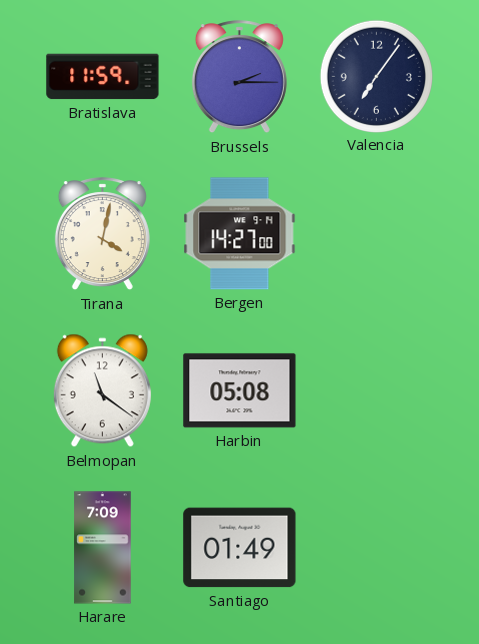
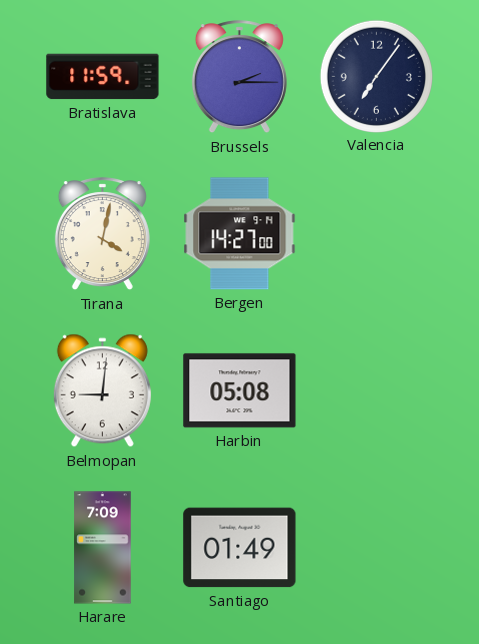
Belmopan: 11:21 -> 9:01 (102, 391)
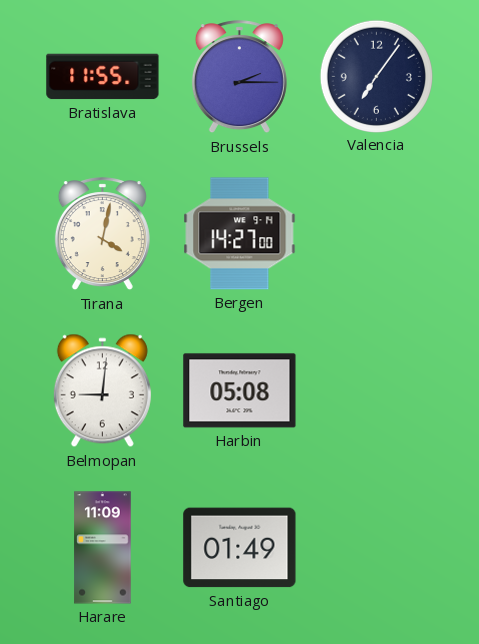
Bratislava: 11:59 -> 11:55 (103, 77)
Harare: 7:09 -> 11:09 (103, 548)
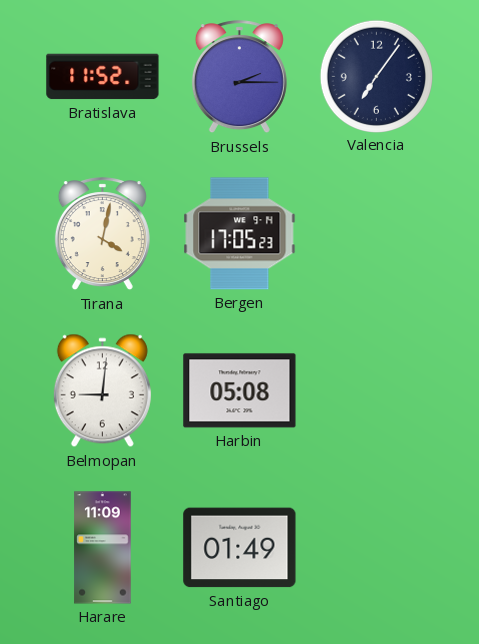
Bratislava: 11:55 -> 11:52 (103, 77)
Bergen: 14:27 -> 17:05 (240, 234)
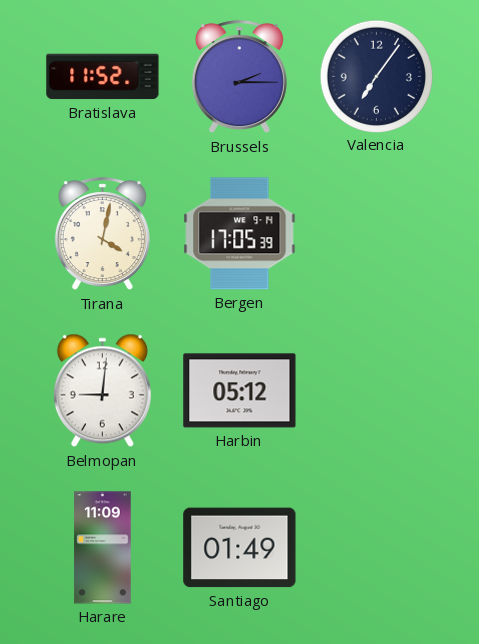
Bergen: 17:05:23 -> 17:05:39 (240, 234)
Harbin: 05:08 -> 05:12 (240, 391)
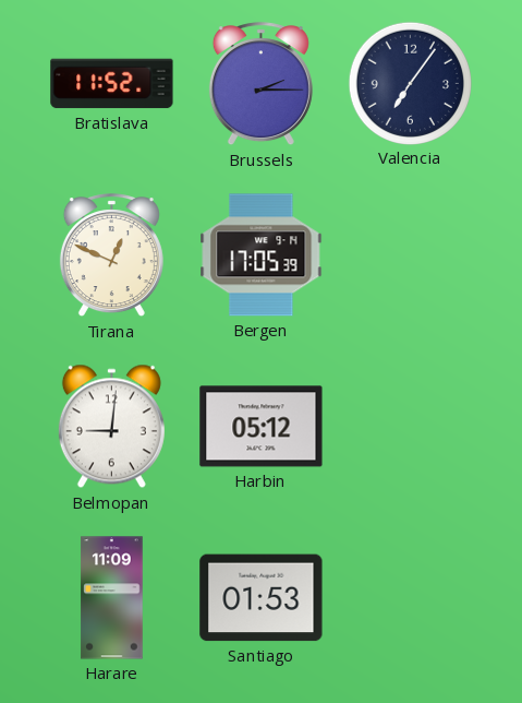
Tirana: 4:02 -> 12:49 (111, 255)
Santiago: 01:49 -> 01:53 (262, 598)
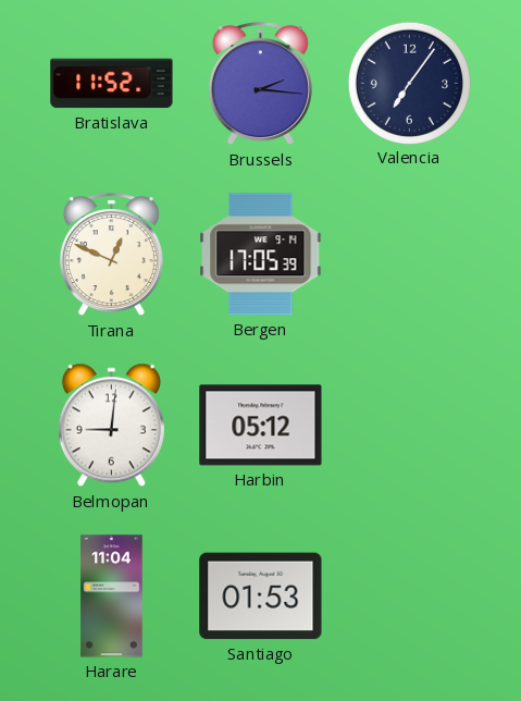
Brussels: 2:15 -> 2:16 (260, 84)
Harare: 11:09 -> 11:04 (112, 597)
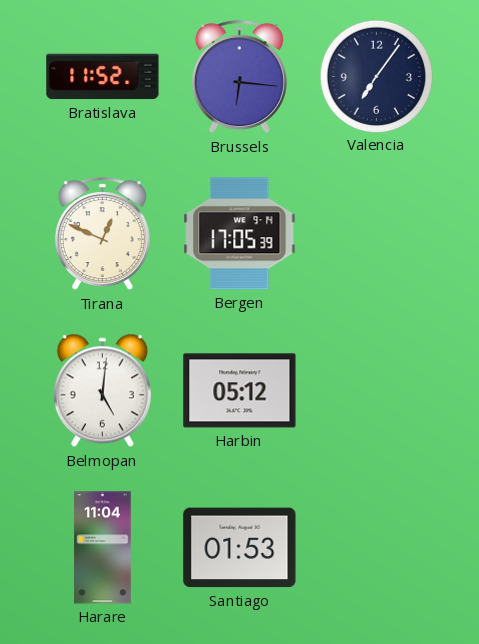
Brussels: 2:16 -> 6:16 (239, 77)
Belmopan: 9:01 -> 5:01 (102, 391)
